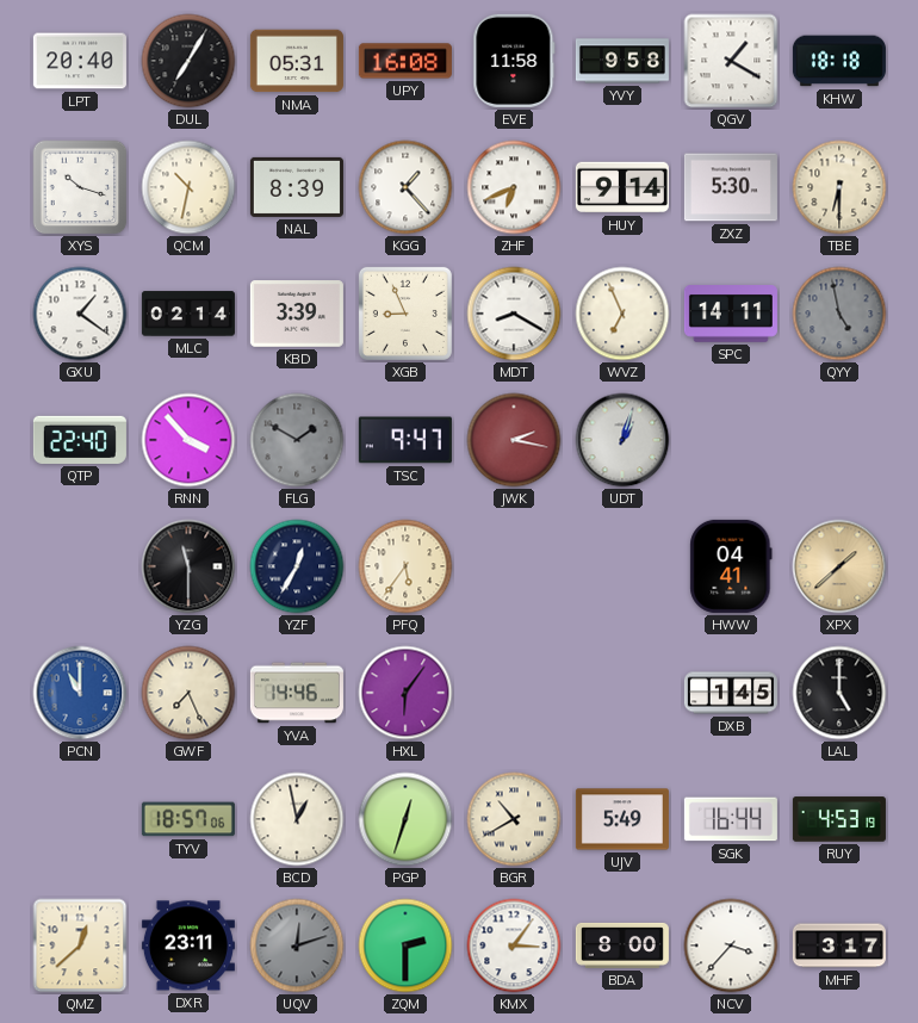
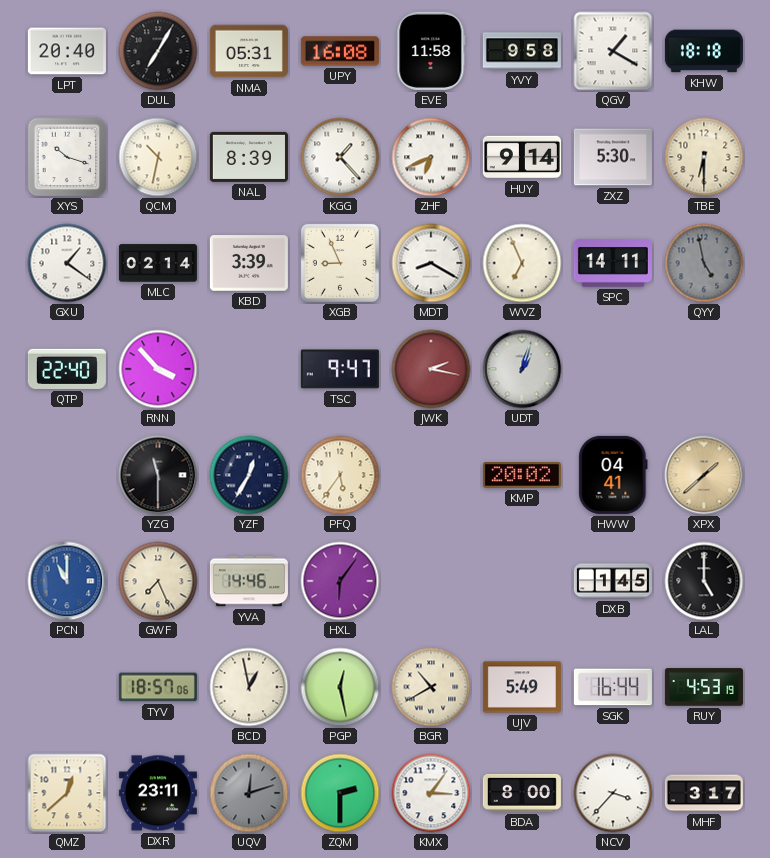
FLG: 1:50 -> none (297, 440)
KMP: none -> 20:02 (522, 476)
PGP: 12:33 -> 12:28 (340, 687)
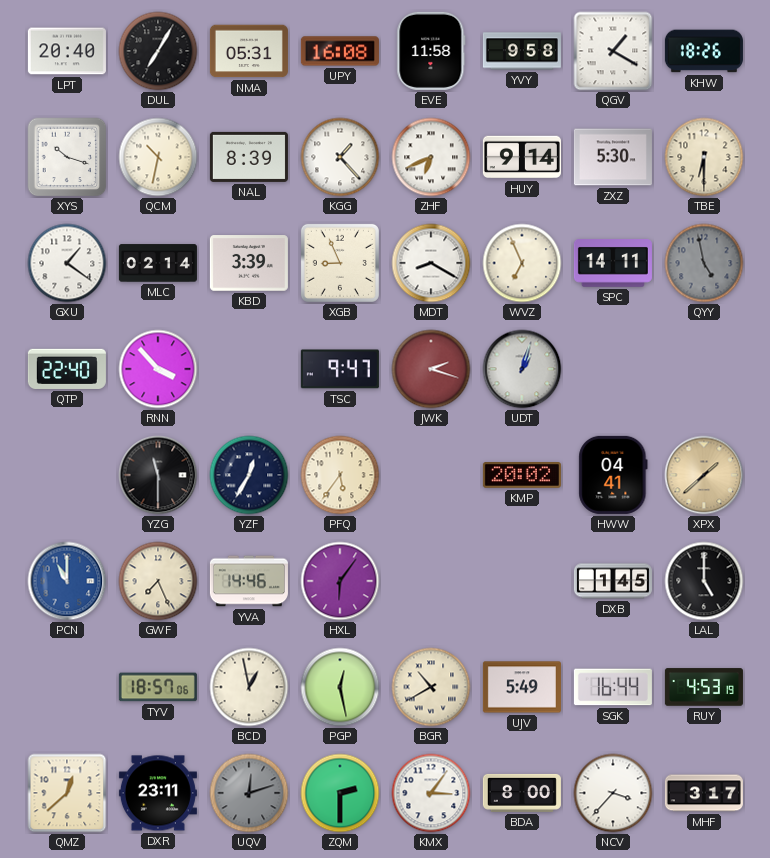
KHW: 18:18 -> 18:26 (704, 51)
JWK: 2:17 -> 2:18 (431, 369)
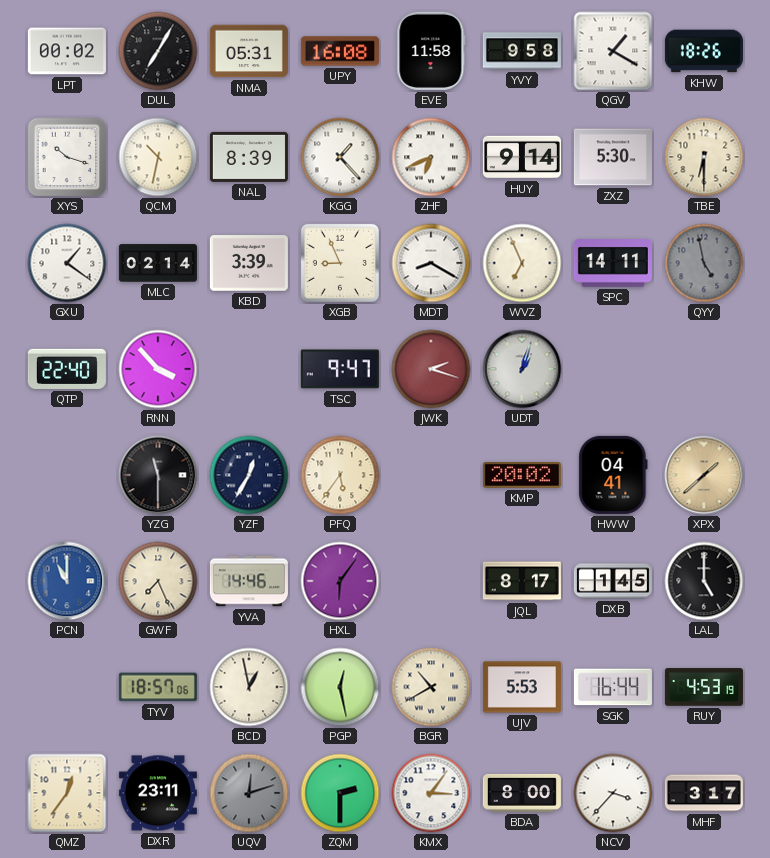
LPT: 20:40 -> 00:02 (67, 51)
JQL: none -> 8:17 (522, 581)
UJV: 5:49 -> 5:53 (522, 687)
QMZ: 12:38 -> 12:36 (67, 793)
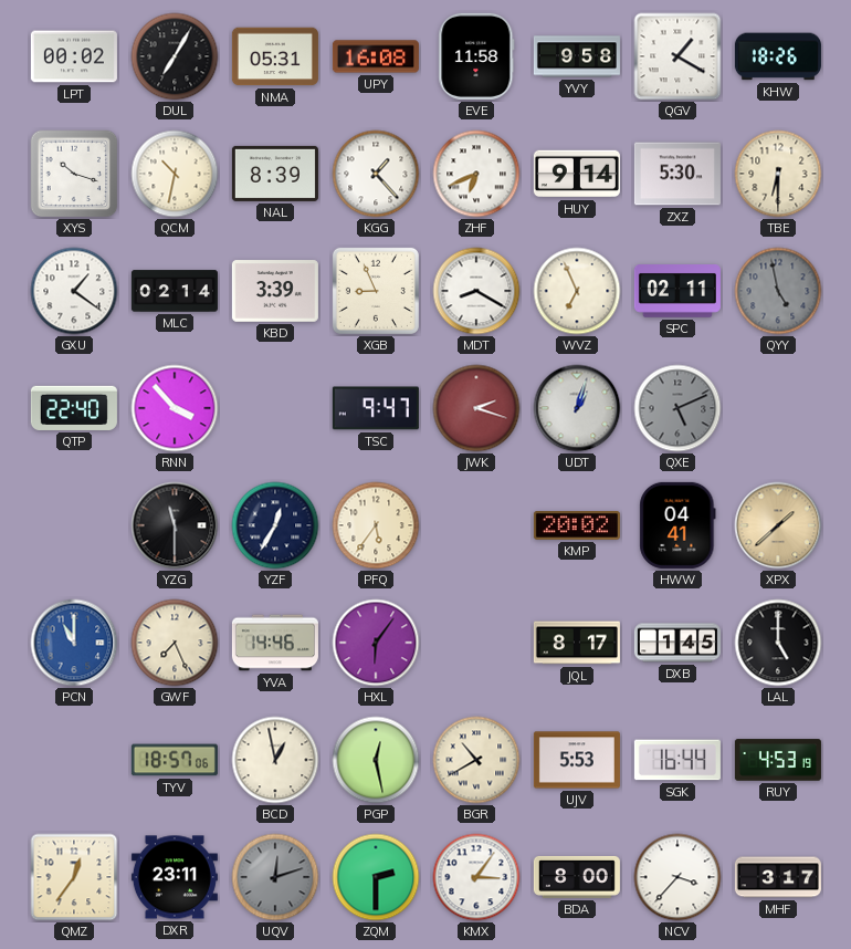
SPC: 14:11 -> 02:11 (677, 291)
QXE: none -> 5:11 (677, 408)
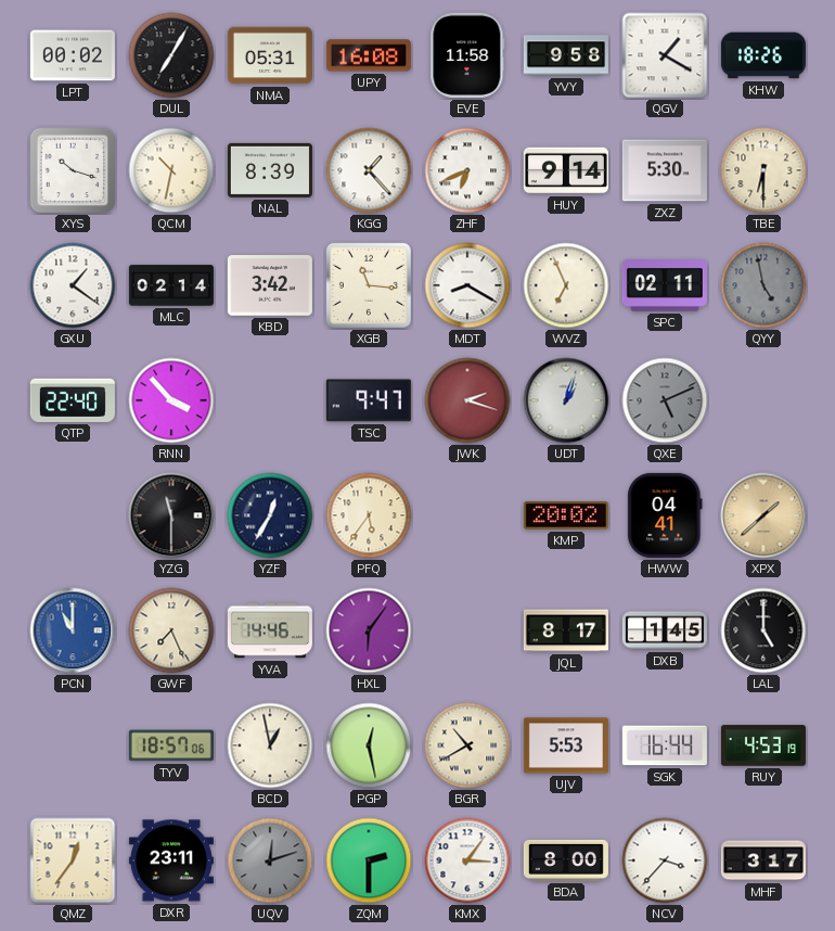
KBD: 3:39 -> 3:42 (270, 285)
XGB: 8:56 -> 11:16 (369, 285)
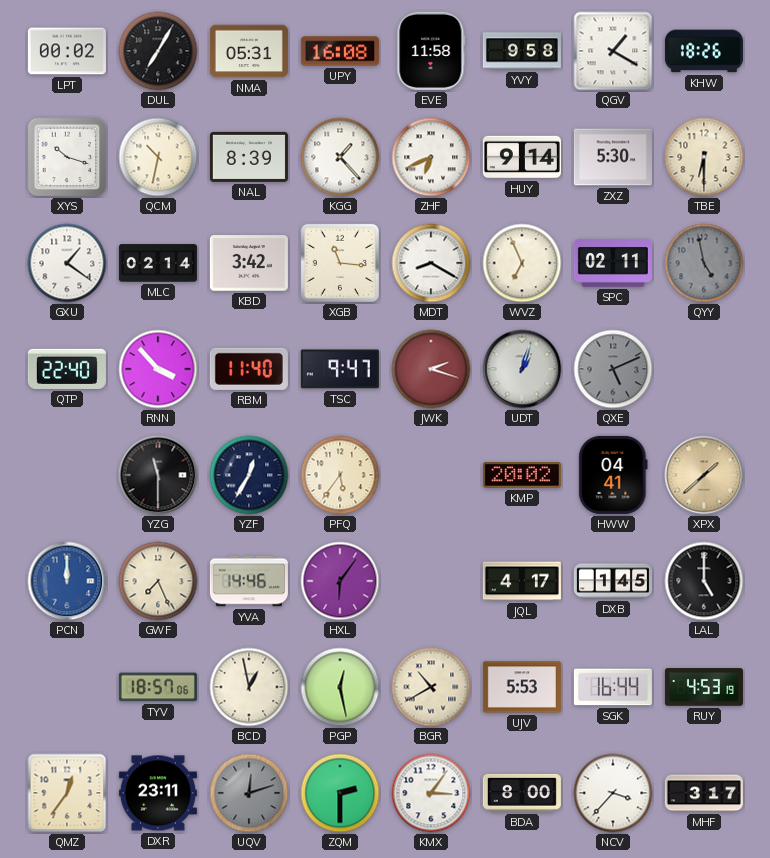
RBM: none -> 11:40 (249, 369)
PCN: 11:00 -> 12:00 (67, 581)
JQL: 8:17 -> 4:17 (522, 581)
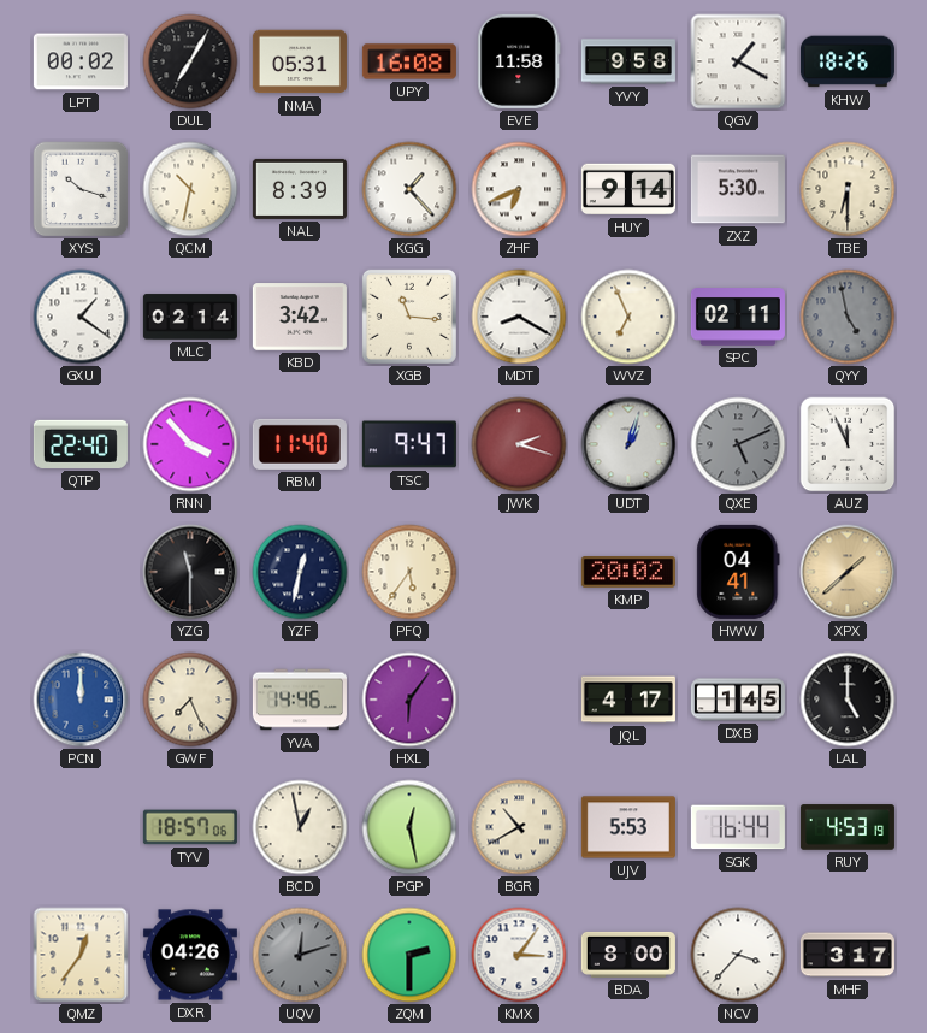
AUZ: none -> 11:56 (848, 444)
YZF: 12:35 -> 12:32 (300, 572)
DXR: 23:11 -> 04:26 (190, 955)
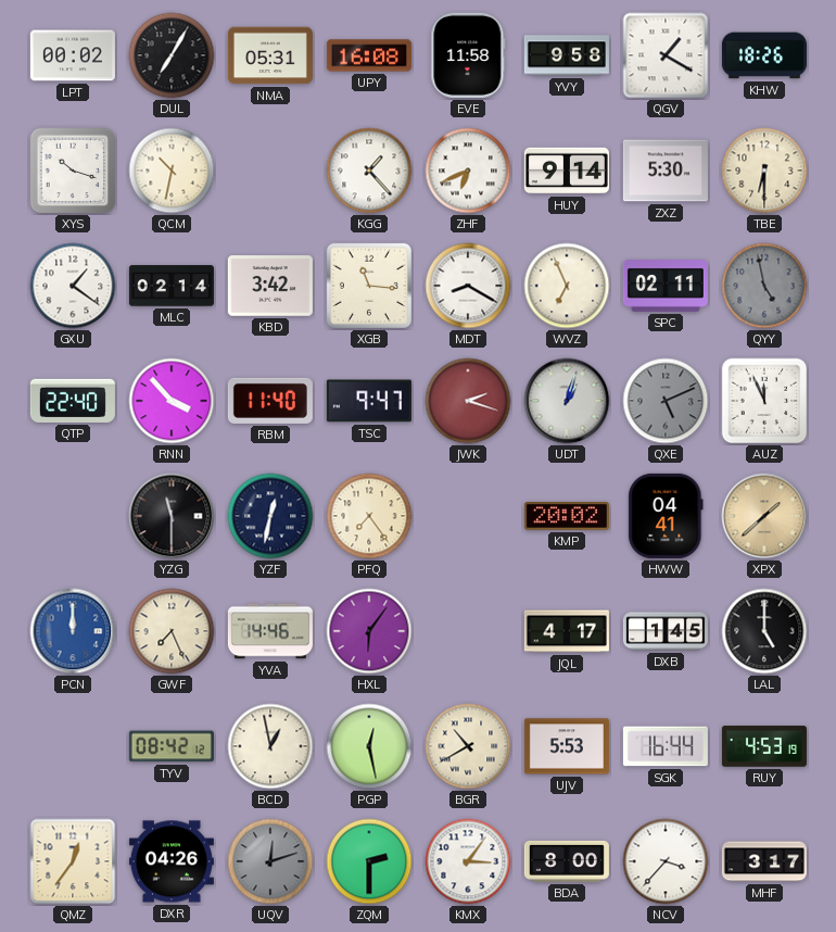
NAL: 8:39 -> none (300, 189)
PFQ: 5:36 -> 7:24 (369, 516)
TYV: 18:57 -> 08:42 (172, 746)
